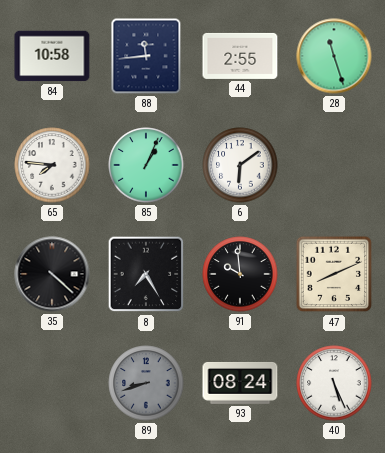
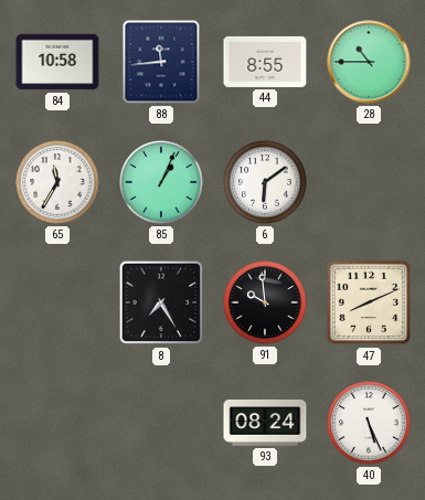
44: 2:55 -> 8:55 (265, 62)
28: 11:27 -> 10:45 (369, 62)
65: 7:46 -> 11:35 (57, 182)
35: 4:22 -> none (52, 274)
89: 8:42 -> none (146, 383)
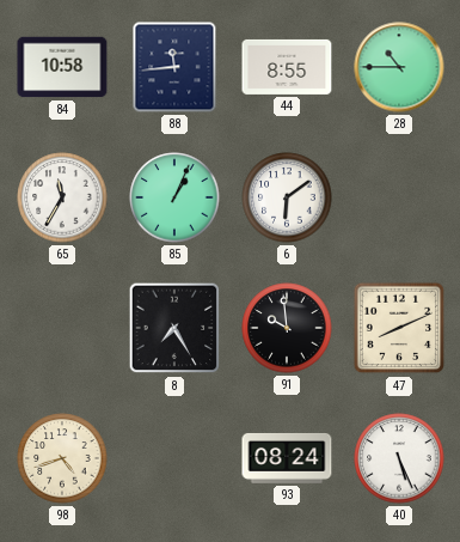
98: none -> 4:42 (62, 458)
